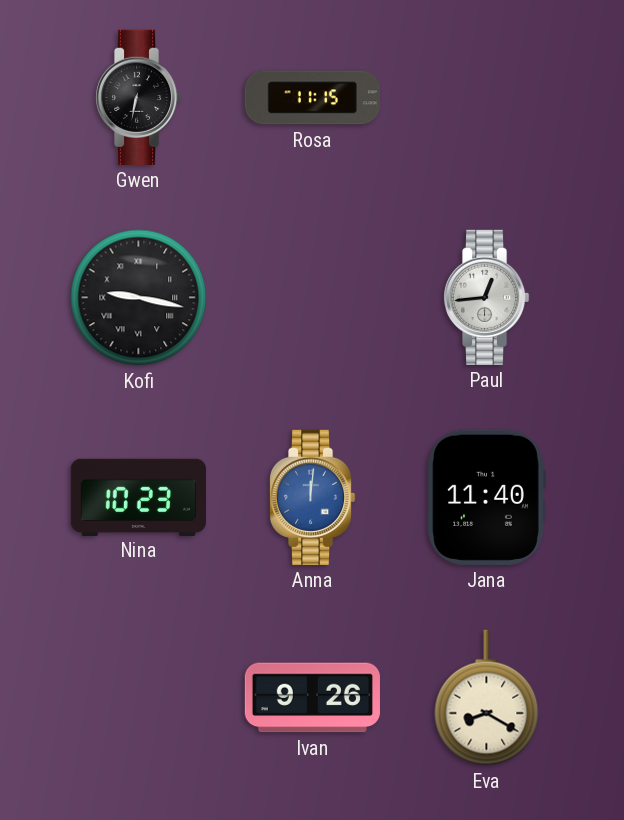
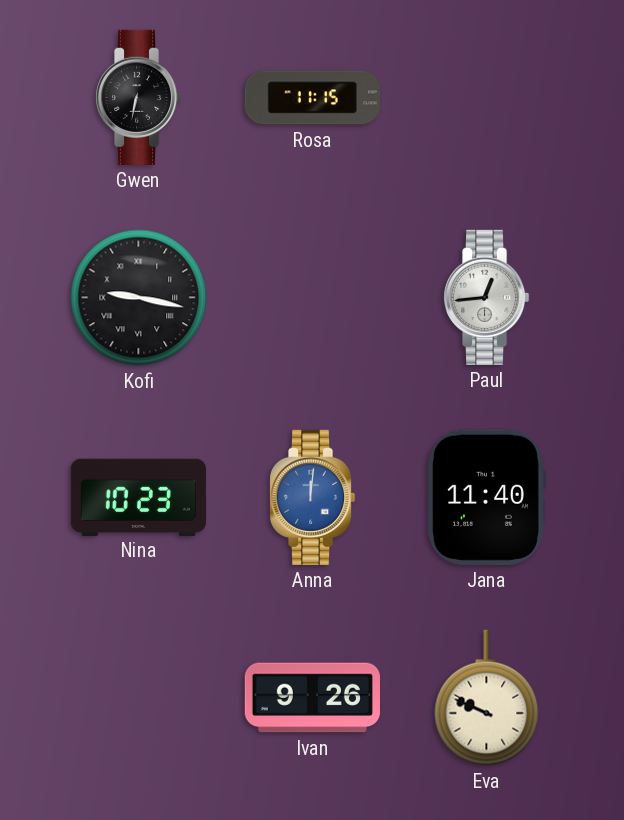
Eva: 8:20 -> 9:49 (487, 698)
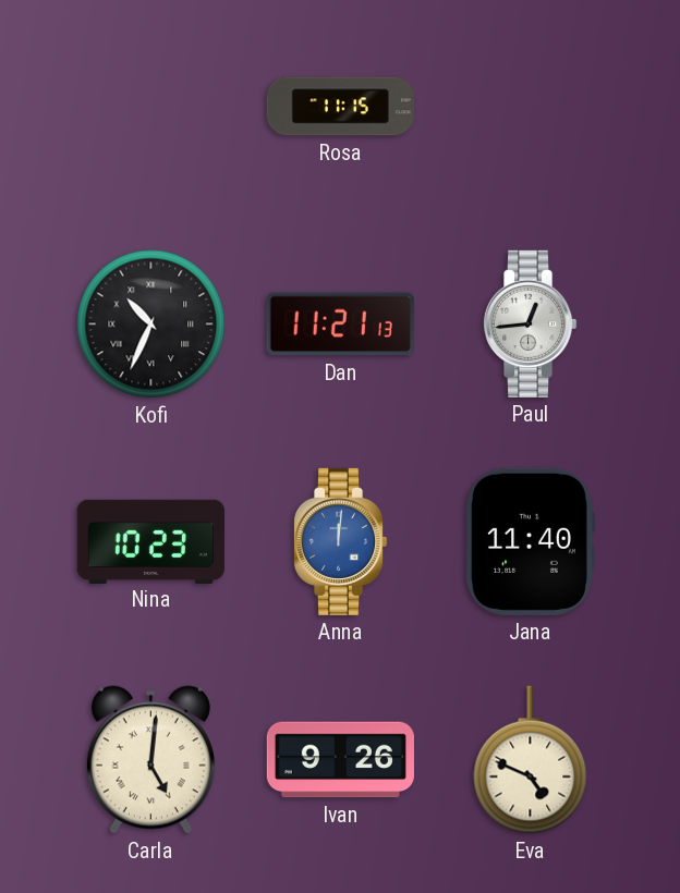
Gwen: 6:32 -> none (138, 97)
Kofi: 9:17 -> 10:34 (151, 325)
Dan: none -> 11:21 (340, 325)
Carla: none -> 5:01 (150, 760)
Eva: 9:49 -> 4:49 (531, 760)
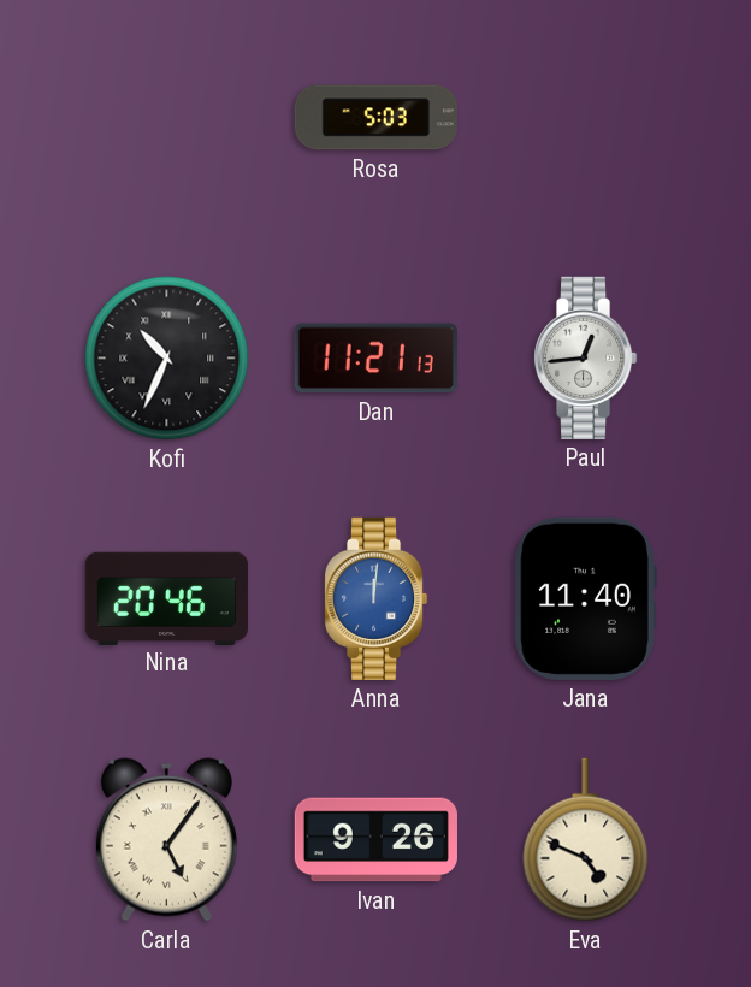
Rosa: 11:15 -> 5:03 (375, 118)
Nina: 10:23 -> 20:46 (166, 598)
Carla: 5:01 -> 5:06 (166, 840)
